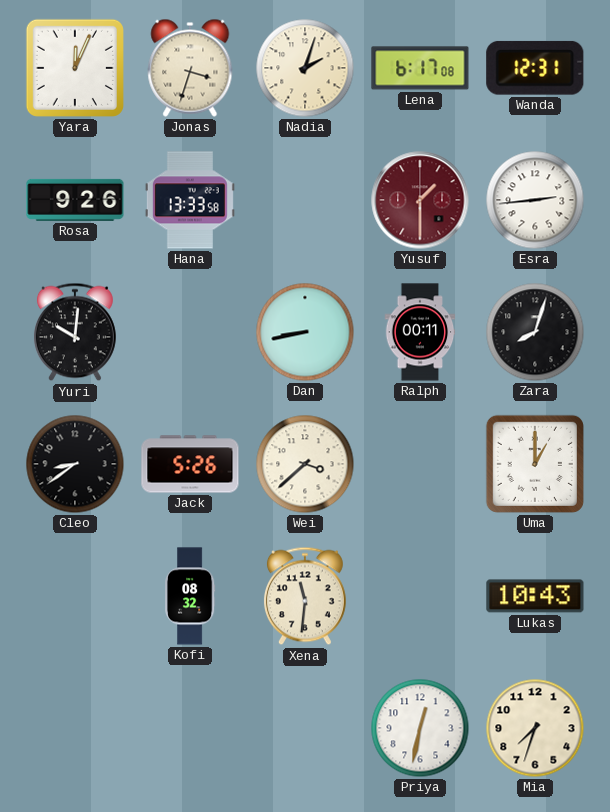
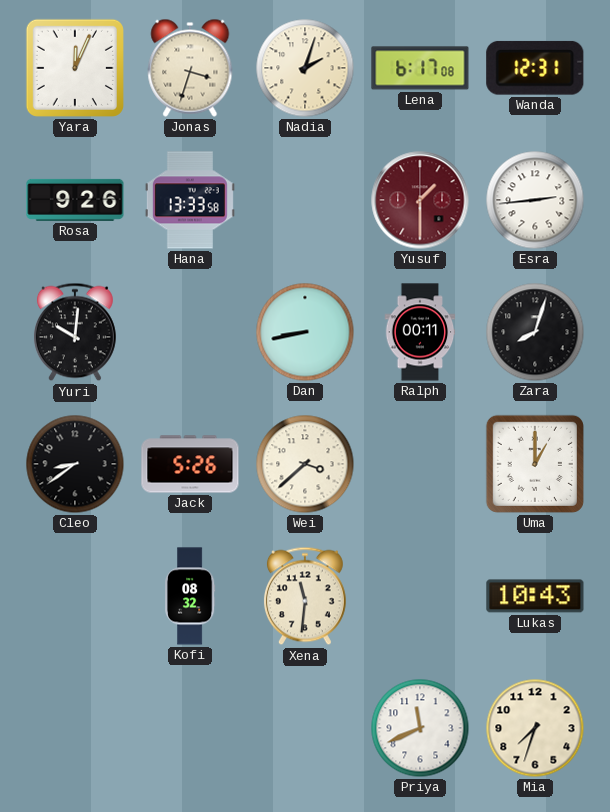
Priya: 12:32 -> 11:41 (420, 728)
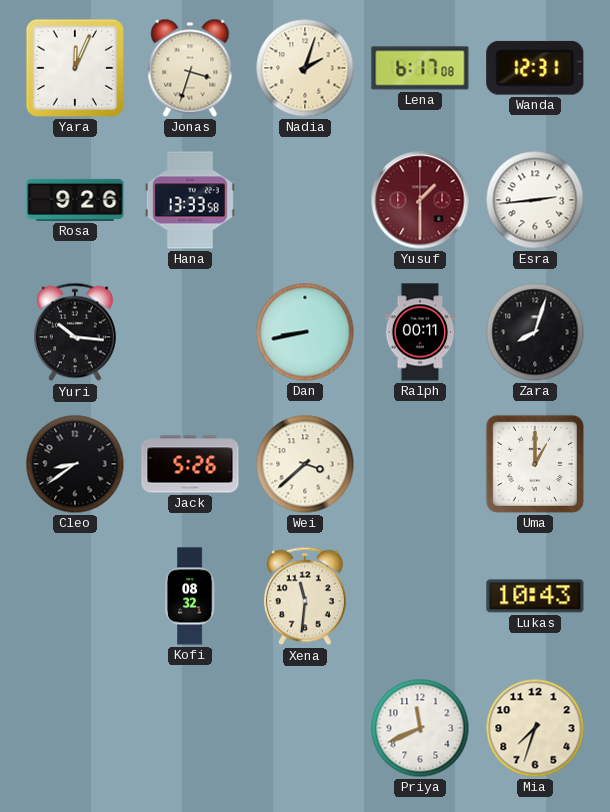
Yuri: 10:01 -> 10:16 (75, 332)
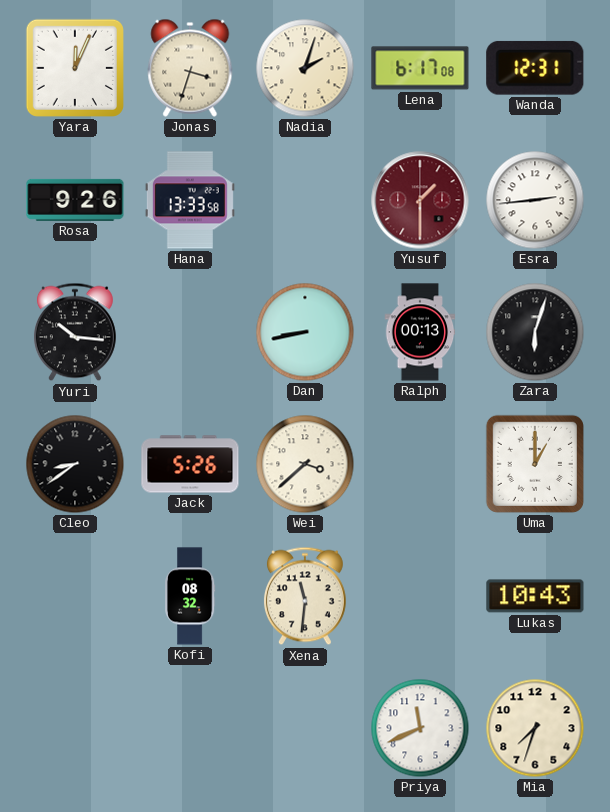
Ralph: 00:11 -> 00:13 (420, 332)
Zara: 8:03 -> 6:03 (535, 332)
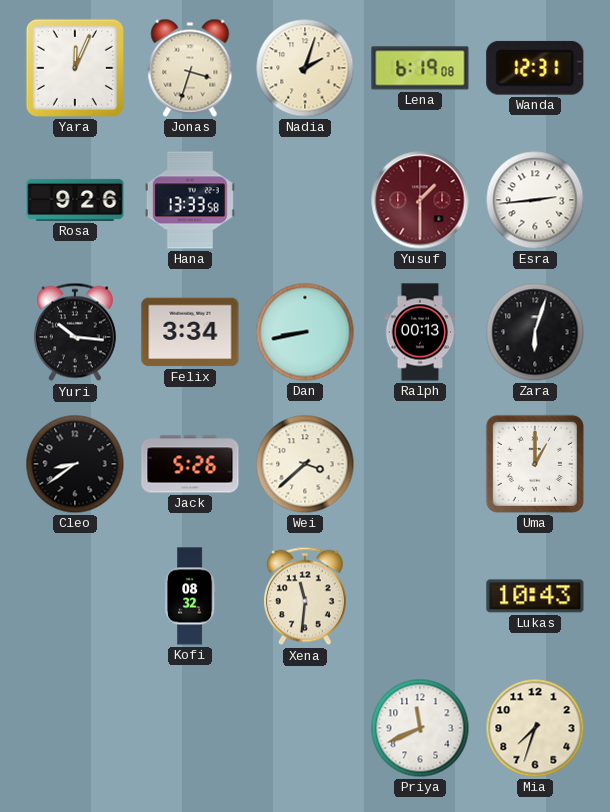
Lena: 6:17 -> 6:19 (420, 68)
Felix: none -> 3:34 (190, 332)
